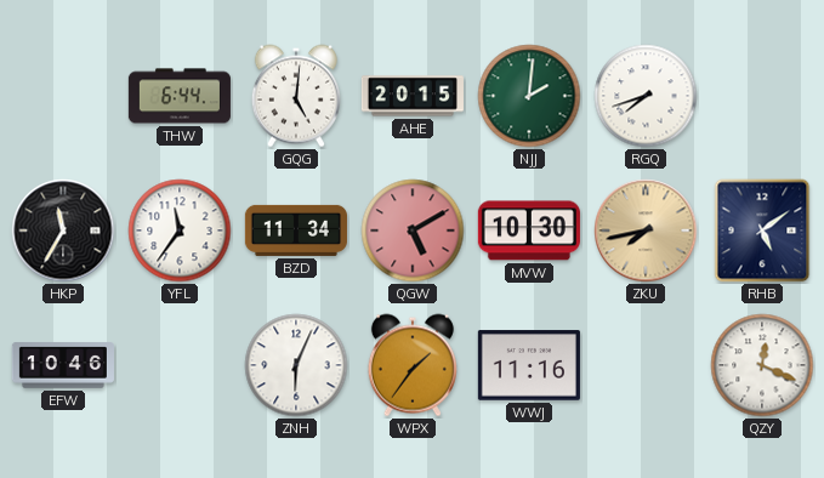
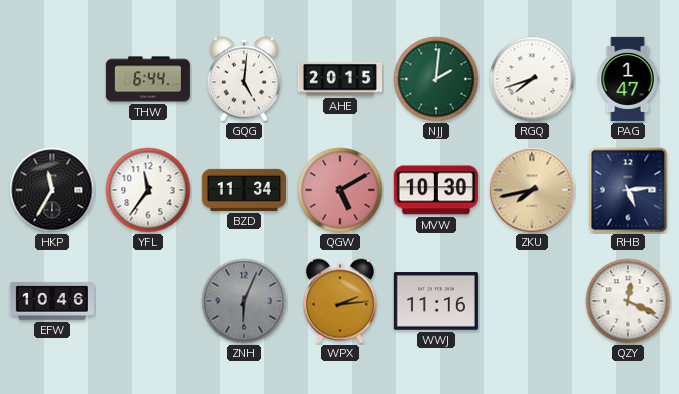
PAG: none -> 1:47 (628, 79)
RHB: 5:09 -> 5:14 (628, 190)
ZNH dial: white -> grey (244, 301)
WPX: 1:36 -> 2:14 (340, 301)
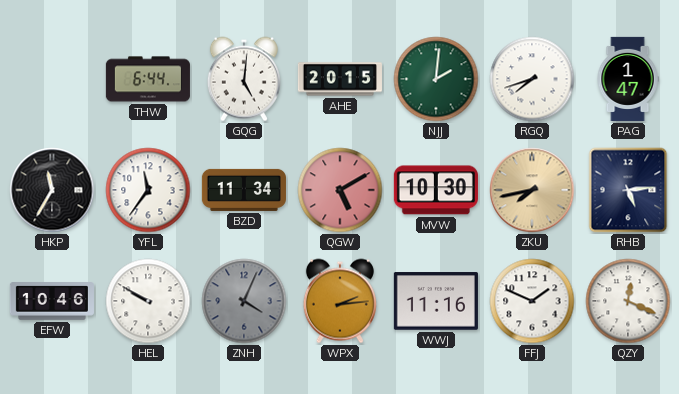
HEL: none -> 9:50 (148, 301)
ZNH: 6:04 -> 4:04 (244, 301)
FFJ: none -> 1:49 (532, 301)
